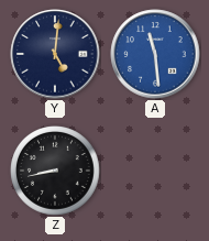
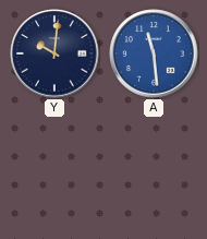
Y: 5:01 -> 10:01 (54, 53)
Z: 8:43 -> none (56, 172)
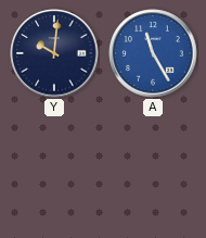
A: 11:29 -> 11:25 (153, 53)
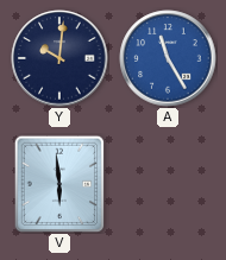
V: none -> 5:59 (59, 184)
